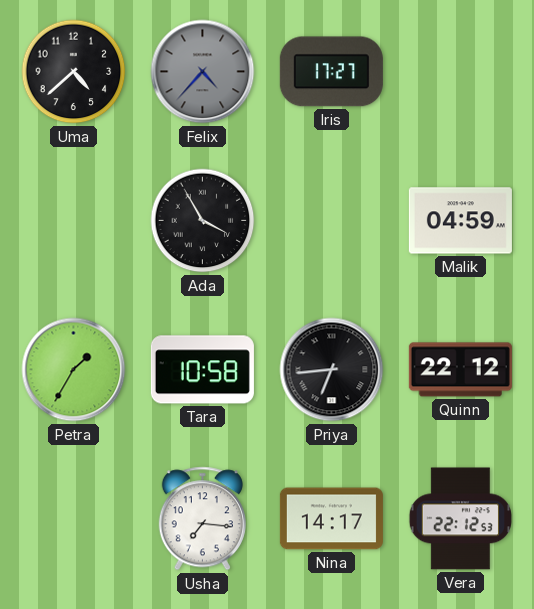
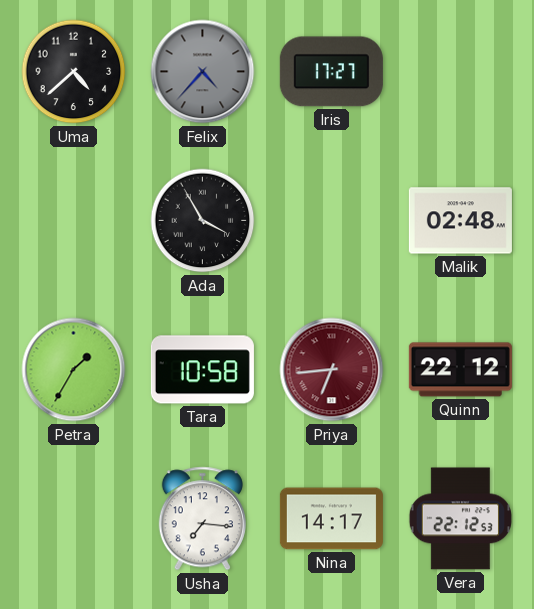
Malik: 04:59 -> 02:48 (460, 221)
Priya dial: black -> burgundy (332, 370)
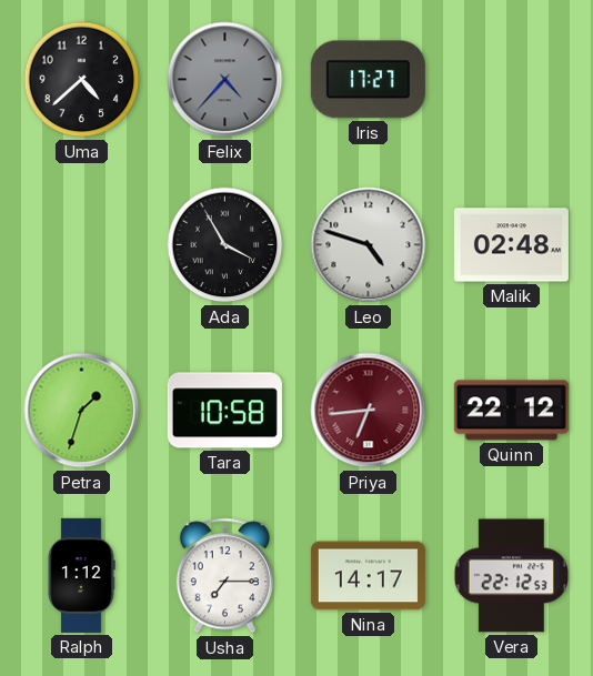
Leo: none -> 4:48 (369, 245)
Petra: 1:35 -> 1:33 (82, 411)
Ralph: none -> 1:12 (81, 575)
Usha: 7:16 -> 7:15 (224, 576)
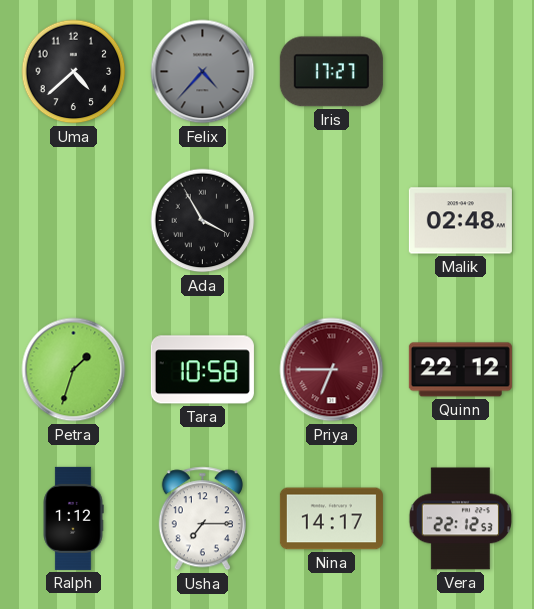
Leo: 4:48 -> none (369, 245)
Priya: 6:44 -> 6:45 (332, 370)
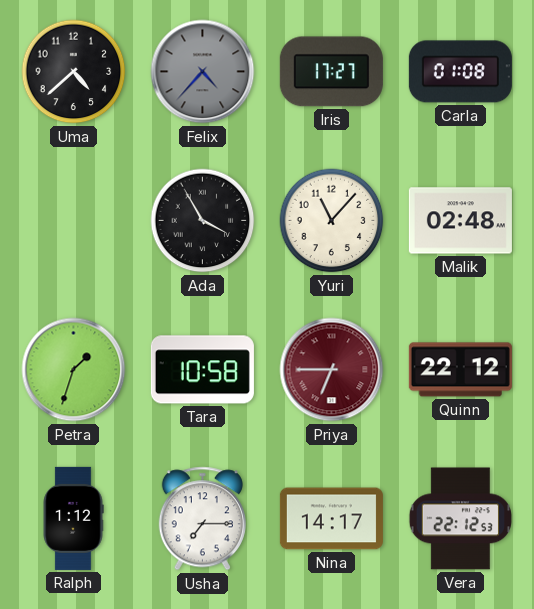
Carla: none -> 01:08 (460, 72)
Yuri: none -> 11:07 (332, 221)
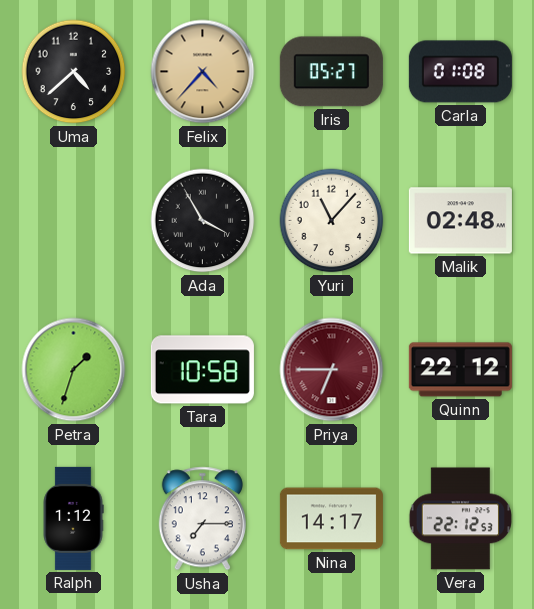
Felix dial: grey -> champagne (203, 72)
Iris: 17:27 -> 05:27 (331, 72)
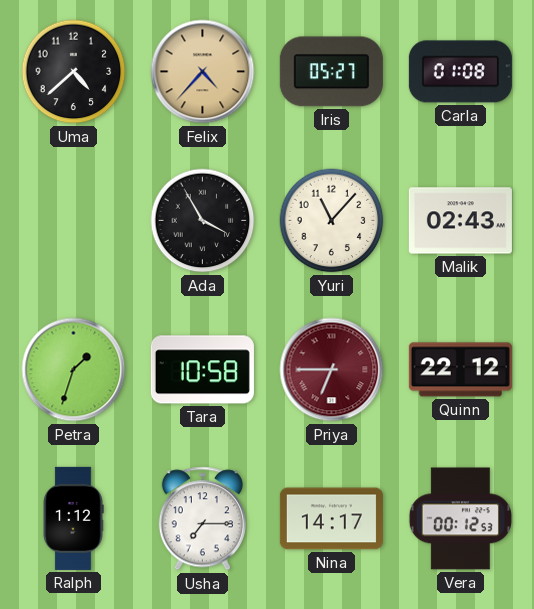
Malik: 02:48 -> 02:43 (460, 221)
Vera: 22:12 -> 00:12 (460, 519)
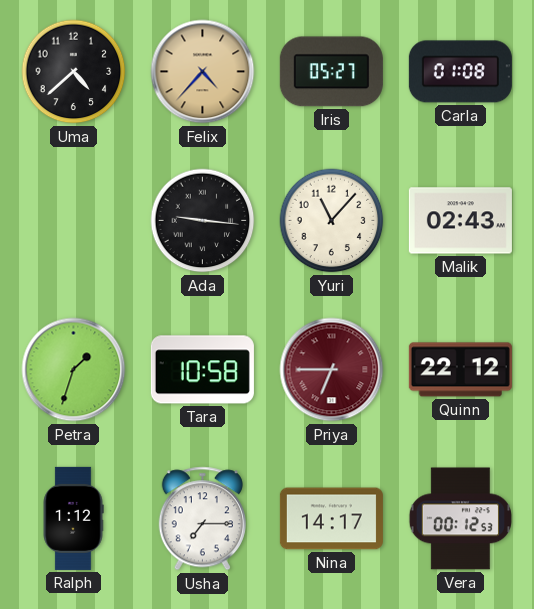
Ada: 3:55 -> 9:16 (203, 221)
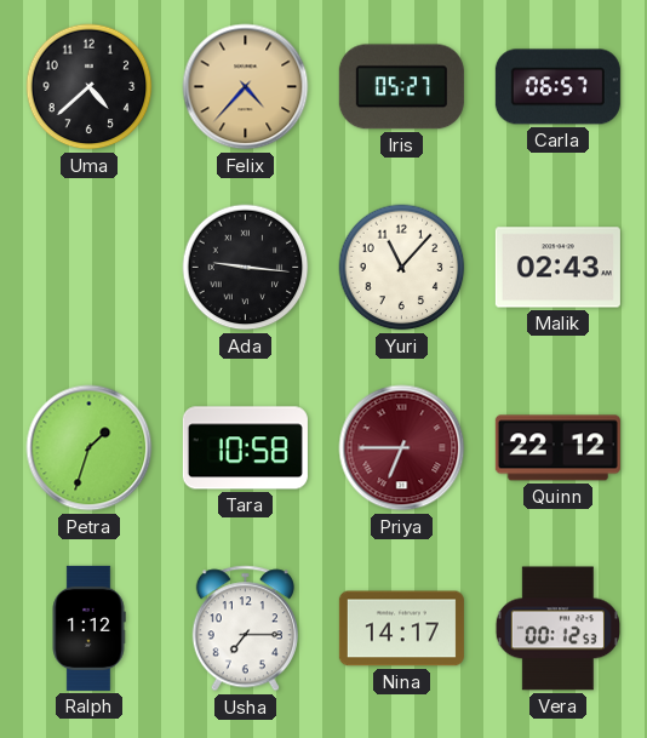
Carla: 01:08 -> 06:57 (557, 87)
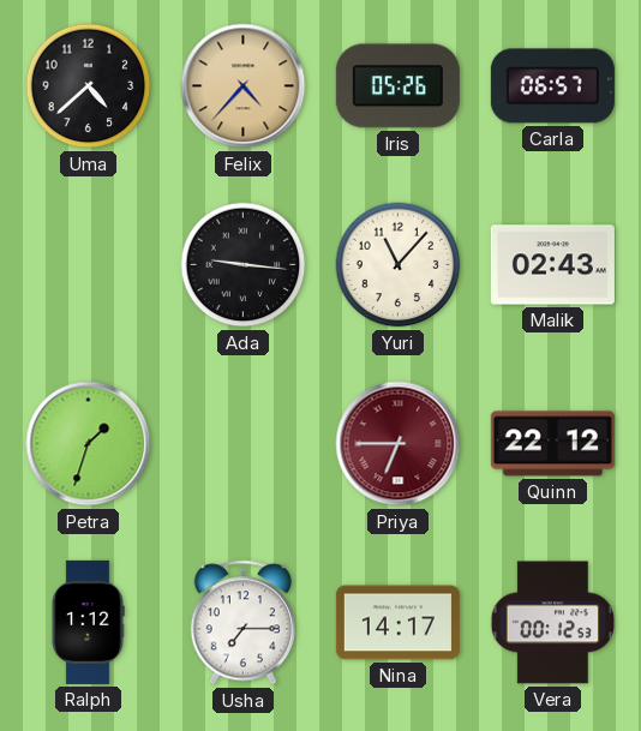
Iris: 05:27 -> 05:26 (397, 86)
Tara: 10:58 -> none (245, 448)
